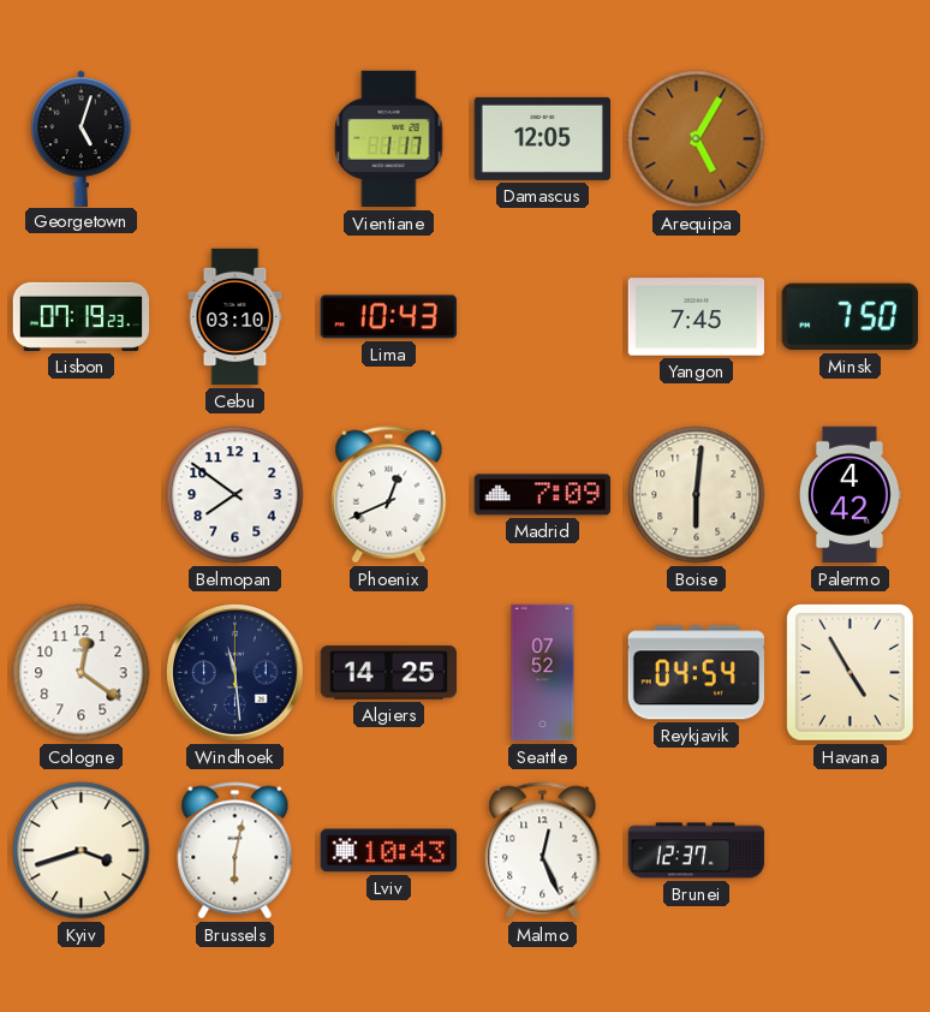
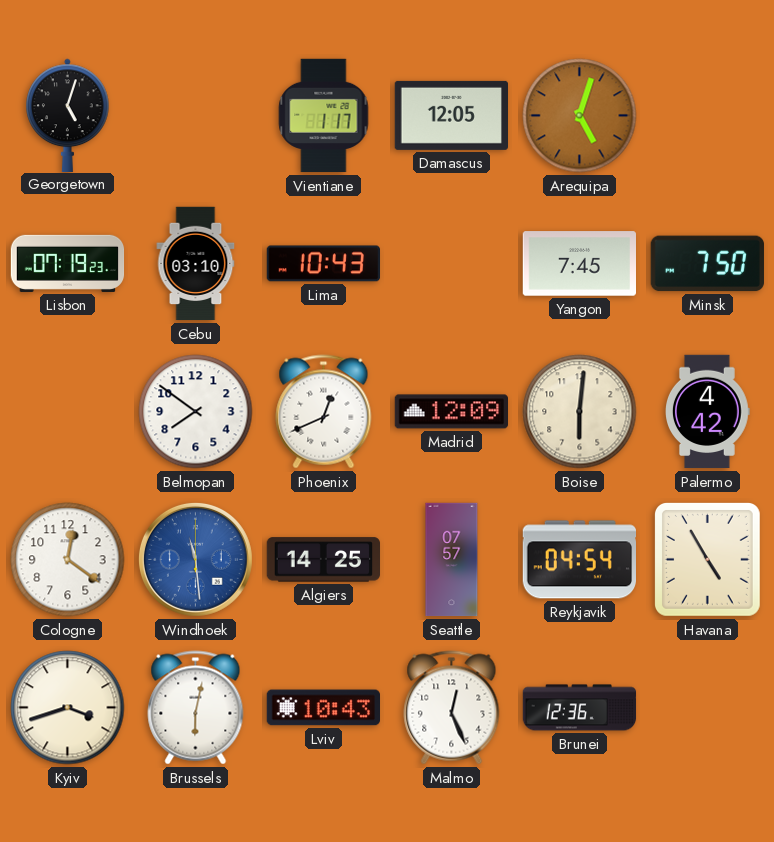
Arequipa: 5:05 -> 5:03 (580, 116)
Madrid: 7:09 -> 12:09 (452, 412)
Windhoek dial: navy -> blue (195, 559)
Seattle: 07:52 -> 07:57 (452, 560)
Brunei: 12:37 -> 12:36 (580, 708)
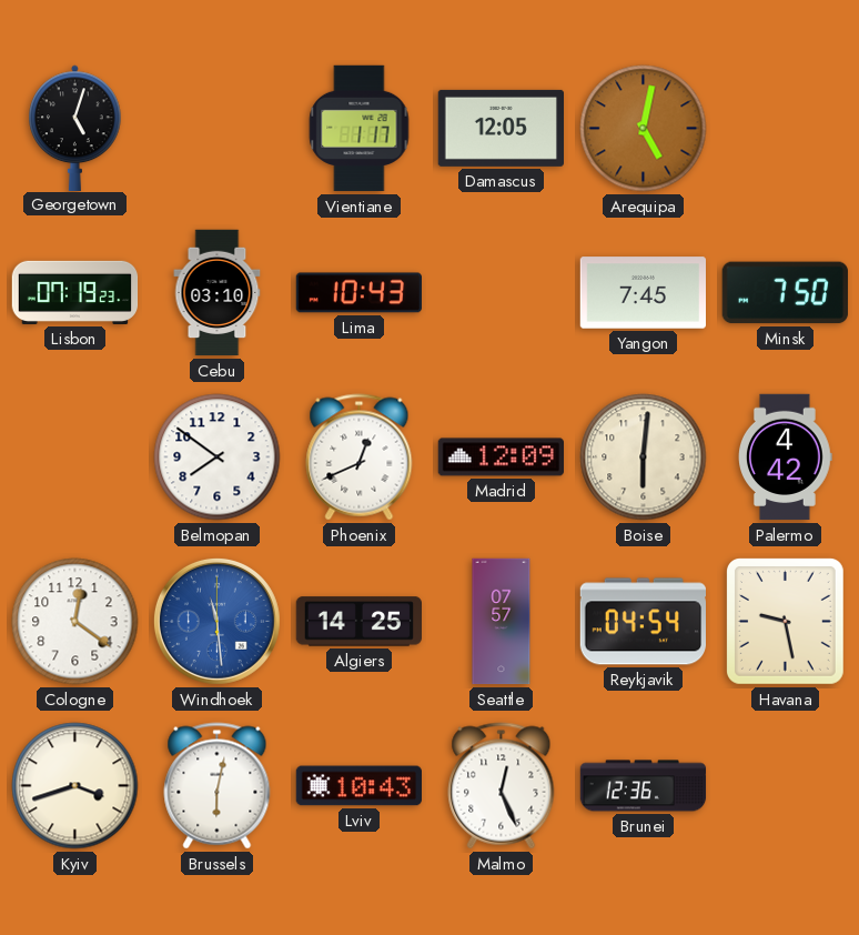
Arequipa: 5:03 -> 5:02 (644, 129)
Havana: 4:55 -> 9:28 (785, 621)
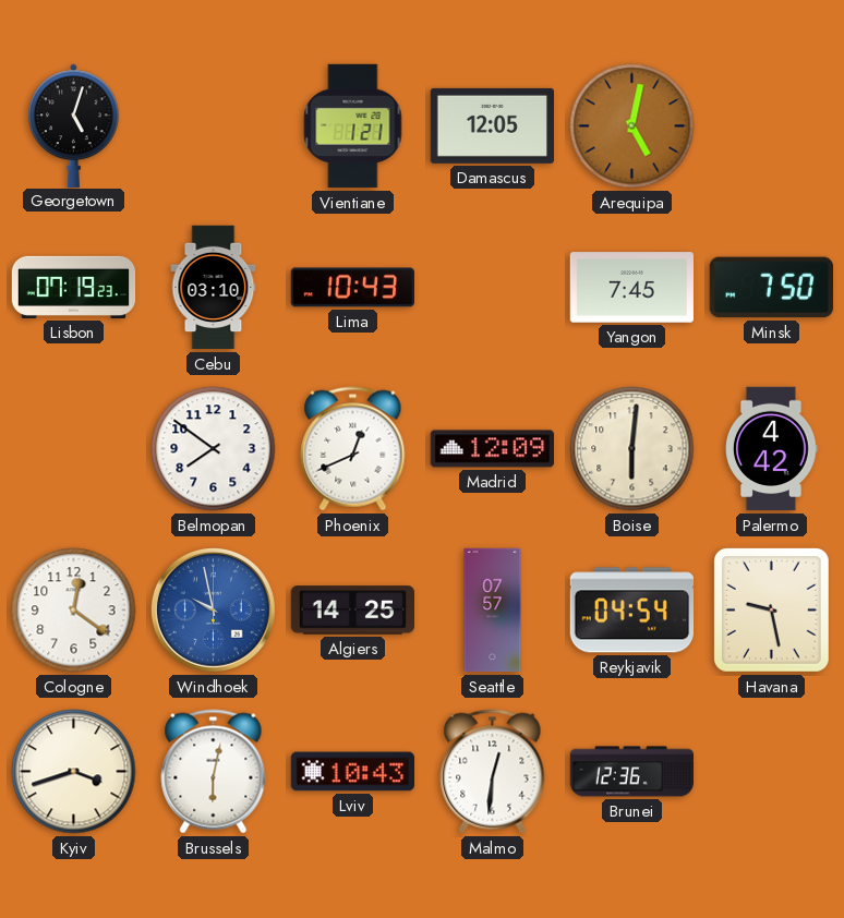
Vientiane: 1:17 -> 1:21 (353, 126)
Windhoek: 11:29 -> 9:58 (213, 609)
Malmo: 12:26 -> 12:31 (493, 772)
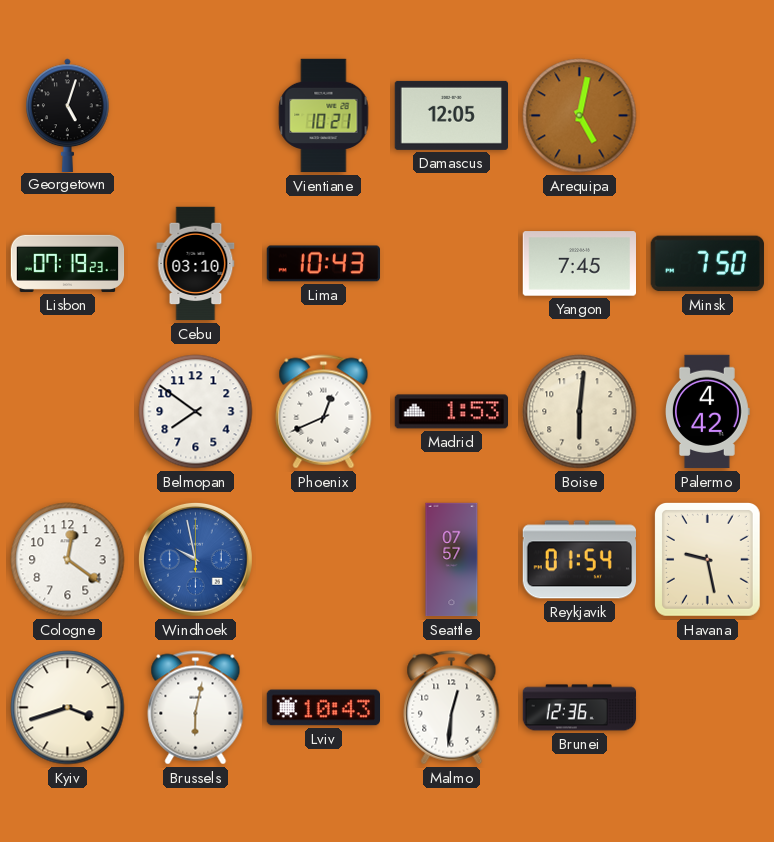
Vientiane: 1:21 -> 10:21 (324, 116)
Madrid: 12:09 -> 1:53 (452, 412)
Algiers: 14:25 -> none (352, 611)
Reykjavik: 04:54 -> 01:54 (579, 560)
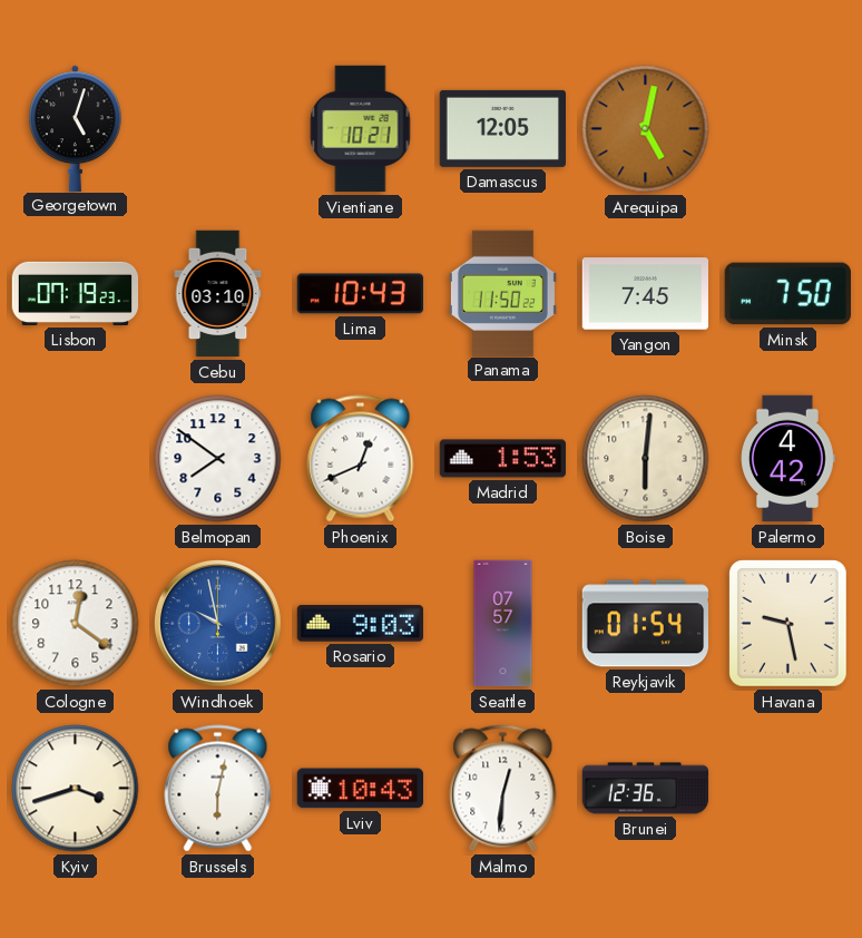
Panama: none -> 11:50 (502, 293)
Rosario: none -> 9:03 (360, 624)
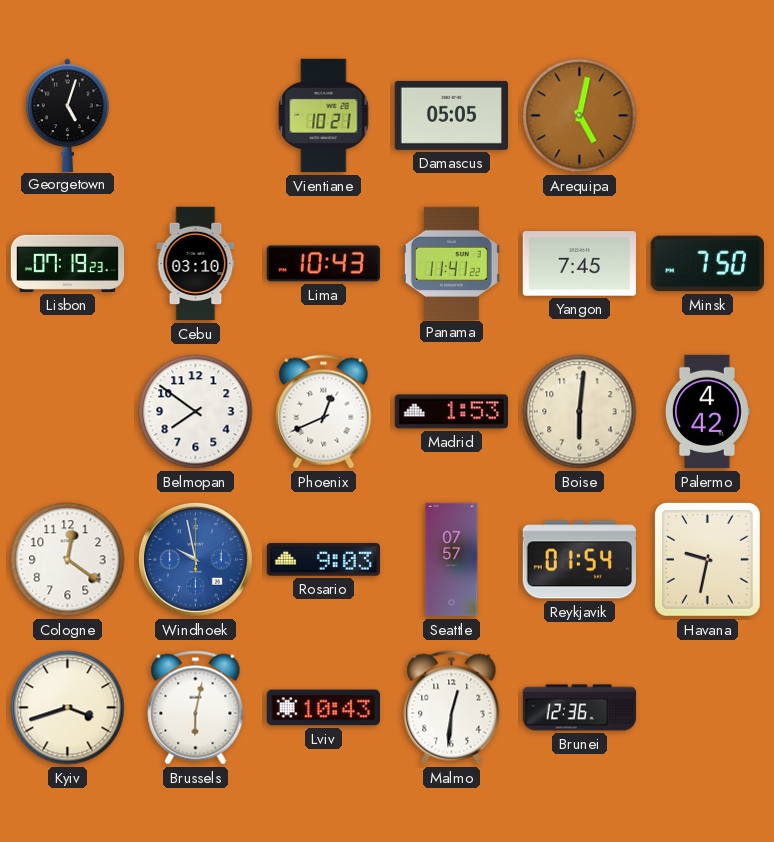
Damascus: 12:05 -> 05:05 (451, 115)
Panama: 11:50 -> 11:41 (451, 263)
Havana: 9:28 -> 9:32 (707, 559)
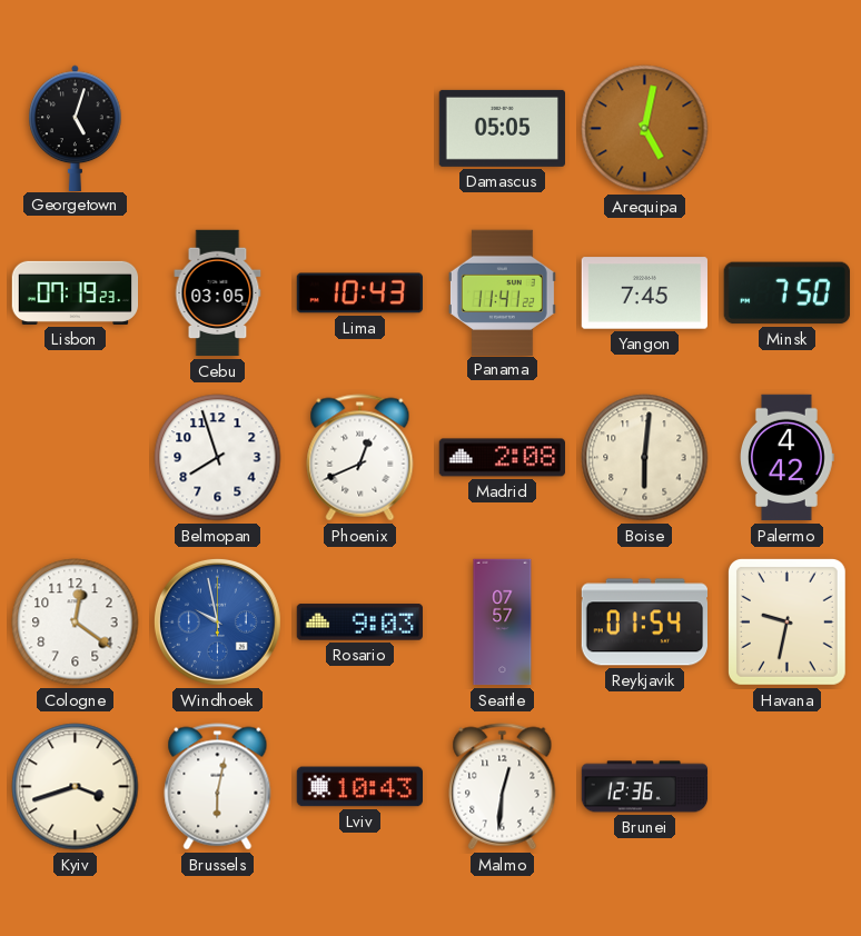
Vientiane: 10:21 -> none (324, 116)
Cebu: 03:10 -> 03:05 (218, 293)
Belmopan: 7:51 -> 7:57 (218, 458)
Madrid: 1:53 -> 2:08 (503, 458)
